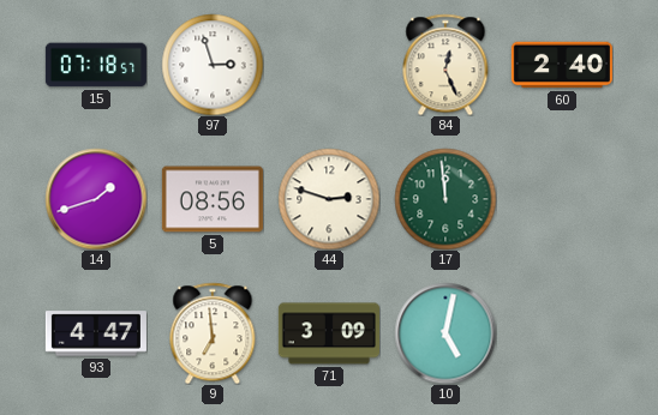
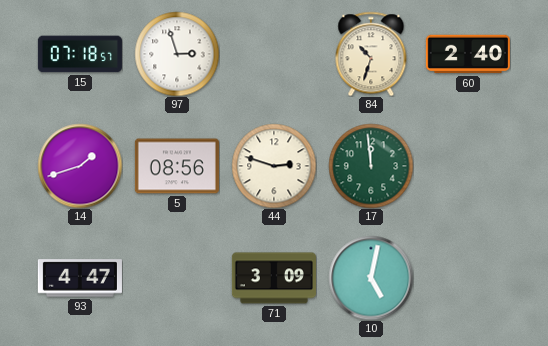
84: 12:26 -> 10:33 (371, 54)
9: 6:59 -> none (213, 333)
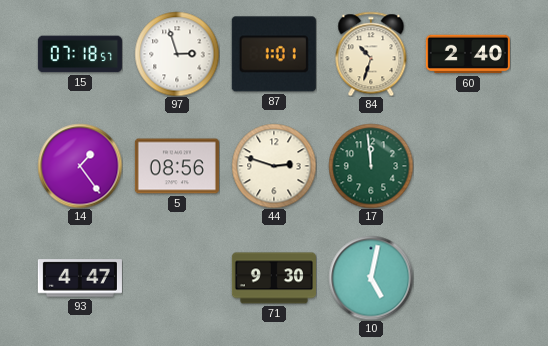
87: none -> 1:01 (274, 54)
14: 1:42 -> 1:24 (80, 166)
71: 3:09 -> 9:30 (274, 278)
